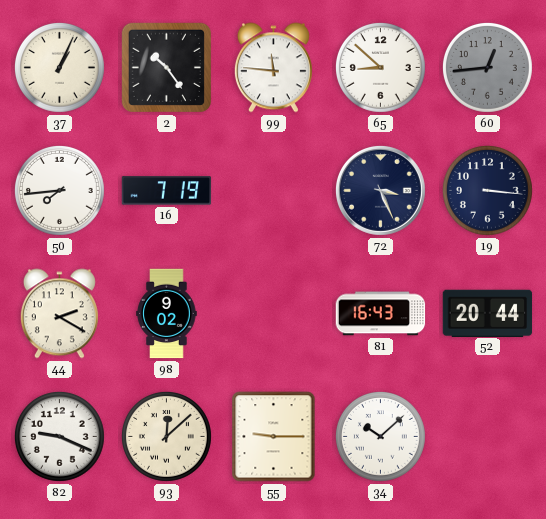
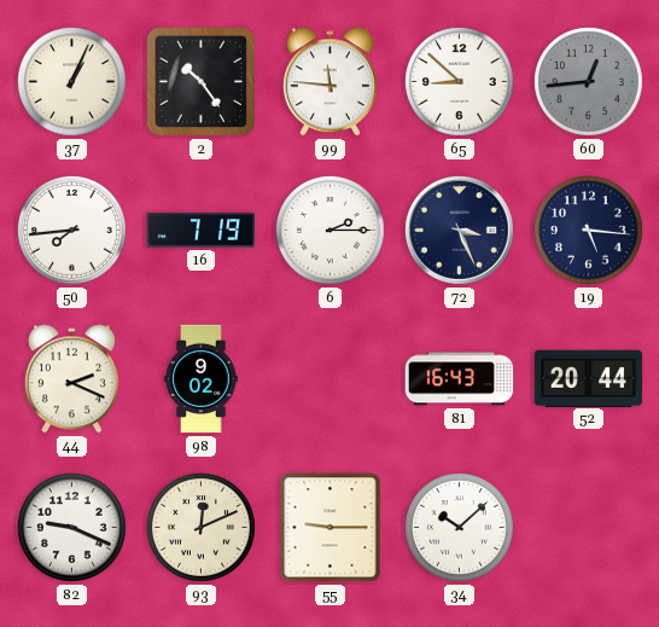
6: none -> 2:15 (329, 231)
19: 3:16 -> 5:16 (588, 231)
44: 2:20 -> 2:19 (71, 379)
93: 12:08 -> 12:11 (200, 528)
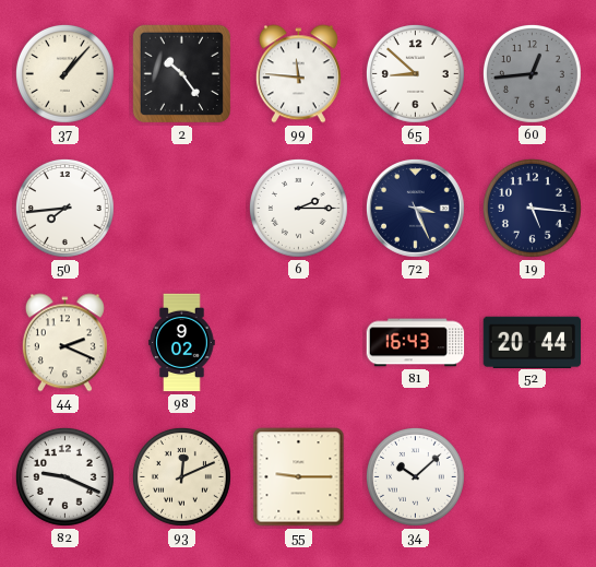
37: 1:04 -> 1:07 (64, 74)
16: 7:19 -> none (202, 231)
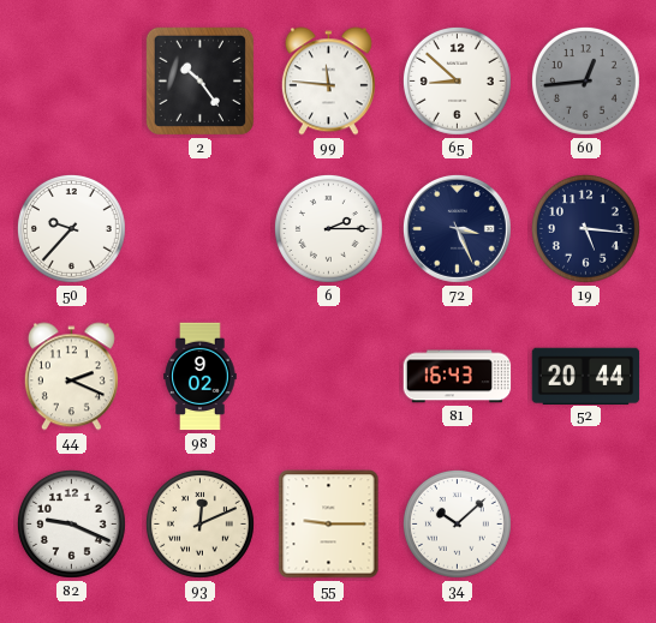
37: 1:07 -> none (64, 74)
50: 7:44 -> 9:37 (71, 229)
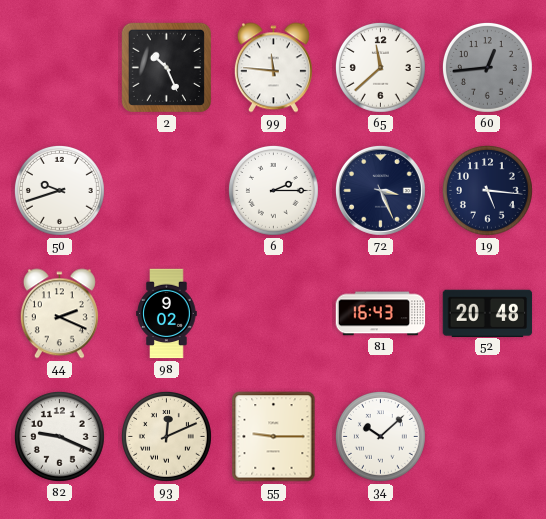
2: 10:24 -> 10:26 (166, 67)
65: 8:52 -> 11:38 (380, 68)
50: 9:37 -> 9:42 (59, 191)
52: 20:44 -> 20:48 (488, 313)
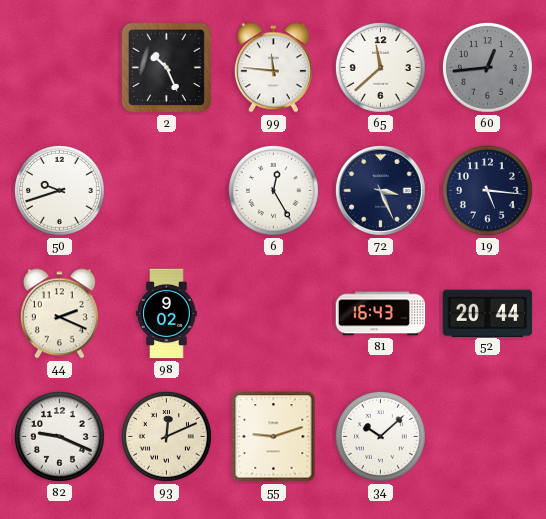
6: 2:15 -> 12:25 (273, 191)
52: 20:48 -> 20:44 (488, 313)
55: 9:15 -> 9:12 (274, 437)
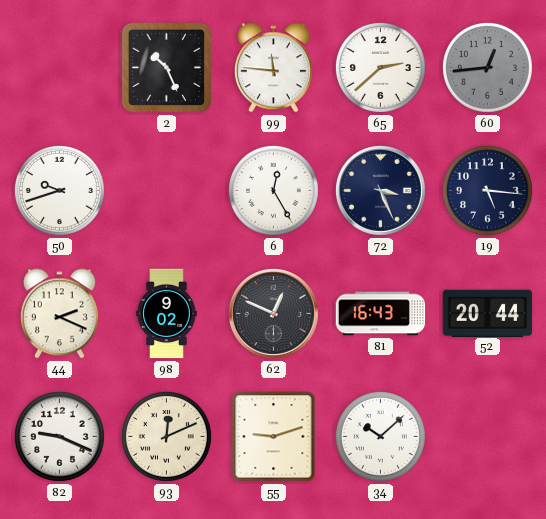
65: 11:38 -> 2:38 (380, 68)
62: none -> 12:49 (273, 313)
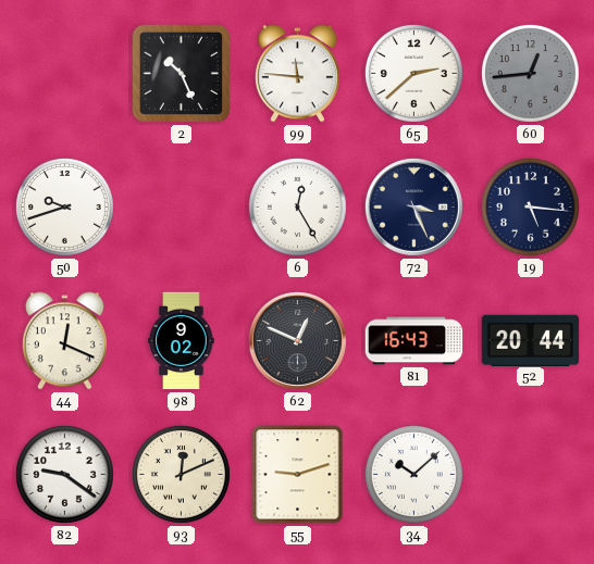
44: 2:19 -> 12:19 (64, 341)
82: 9:19 -> 9:21 (64, 475)
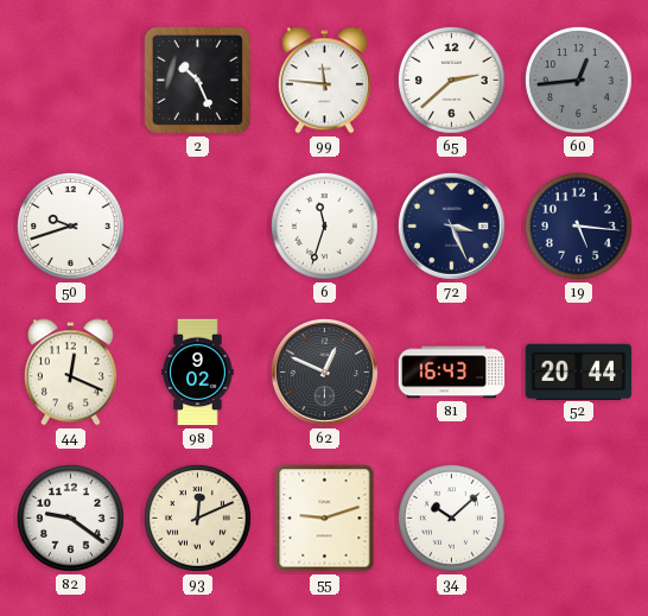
6: 12:25 -> 11:33 (324, 227)
